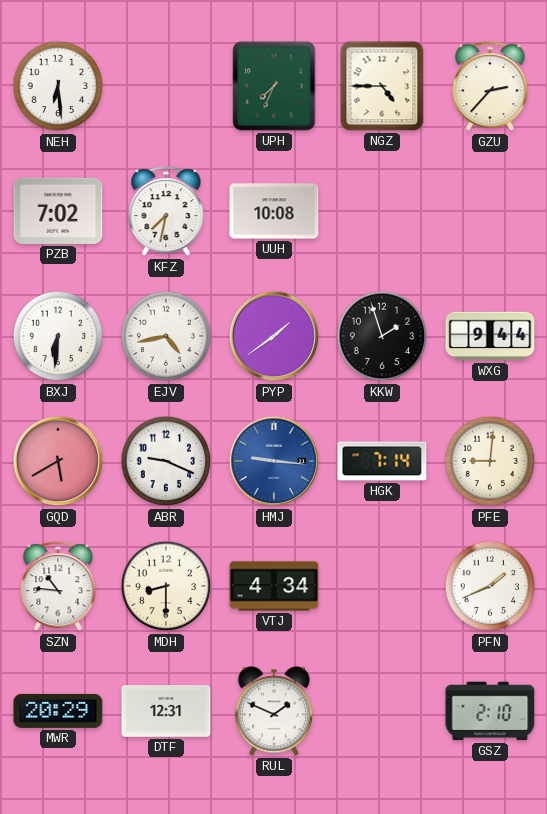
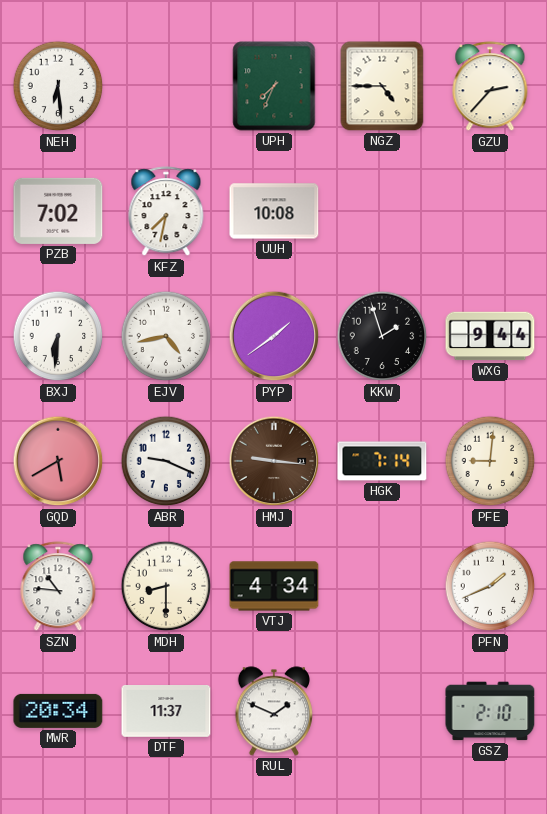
HMJ dial: blue -> brown (274, 461)
MWR: 20:29 -> 20:34 (58, 711)
DTF: 12:31 -> 11:37 (166, 712)
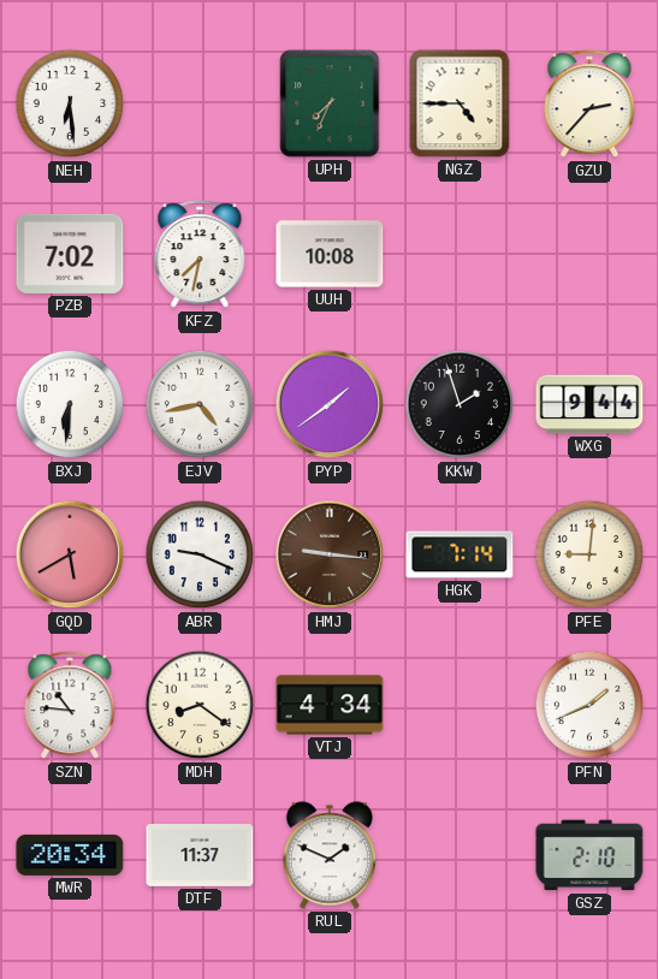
MDH: 8:30 -> 8:21 (200, 705)
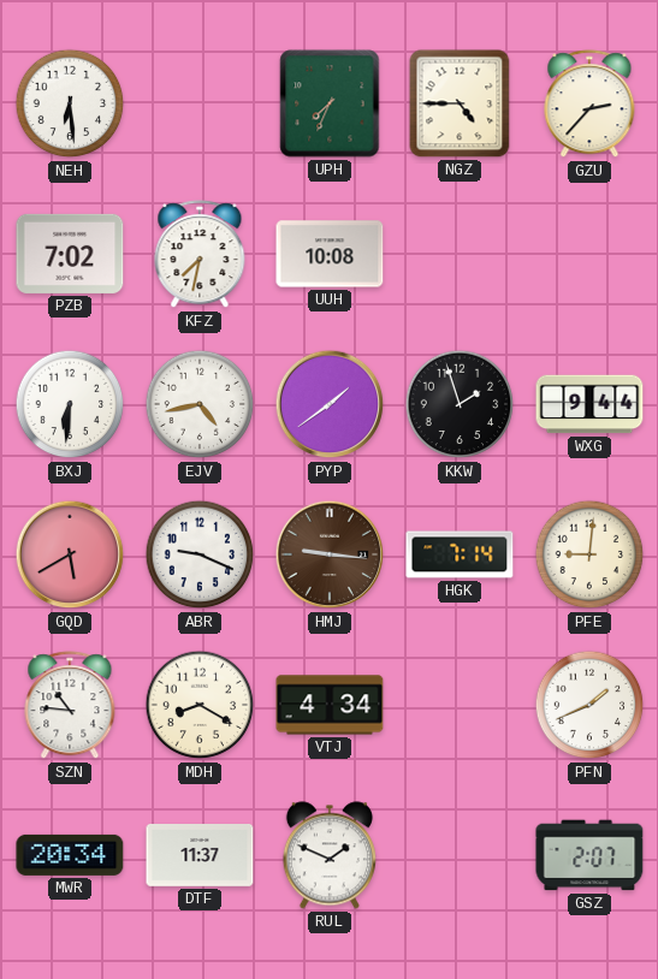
MDH: 8:21 -> 8:20 (200, 705)
GSZ: 2:10 -> 2:07 (589, 855)
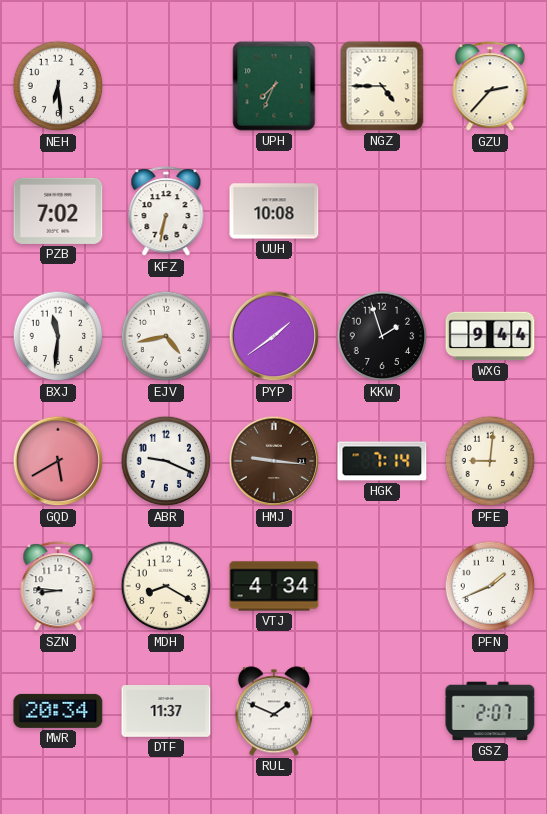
KFZ: 7:32 -> 6:32 (166, 212)
BXJ: 6:31 -> 11:31 (58, 336)
SZN: 10:46 -> 8:46 (58, 587)
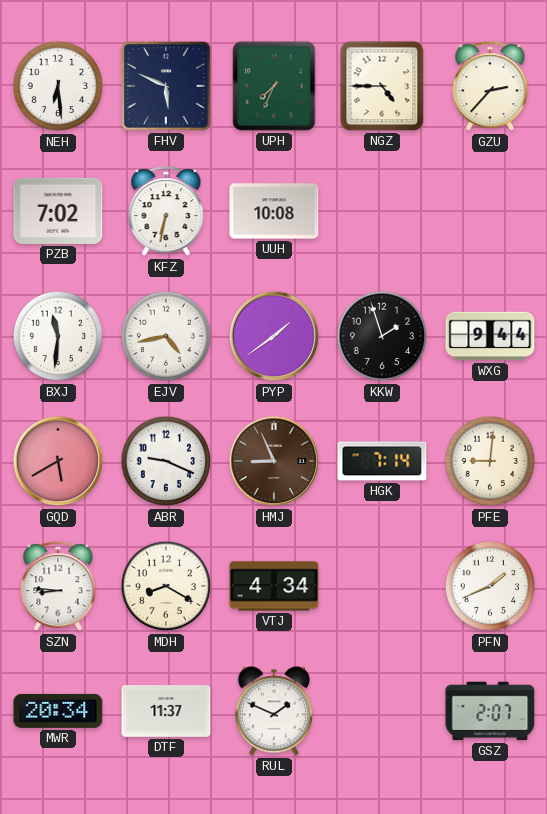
FHV: none -> 5:49 (166, 86)
HMJ: 9:16 -> 8:56 (274, 461)
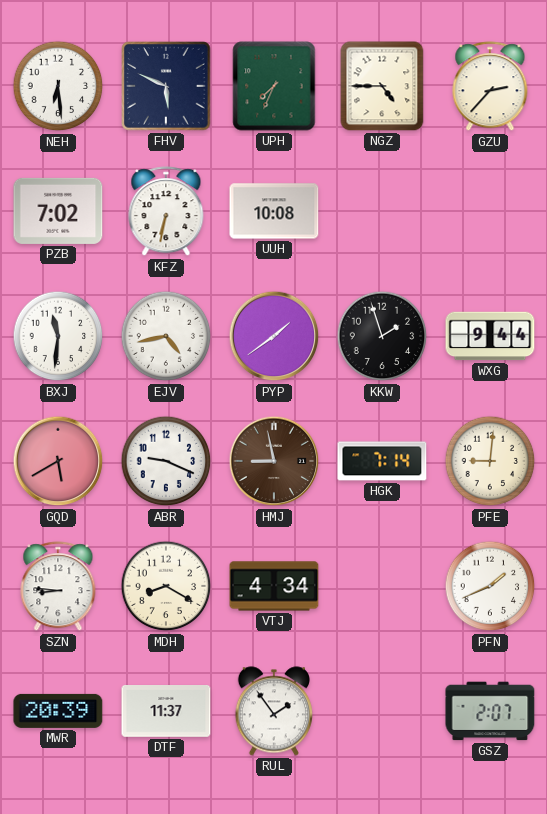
HMJ: 8:56 -> 8:58 (274, 461)
MWR: 20:34 -> 20:39 (58, 711)
RUL: 1:49 -> 1:54 (274, 711)
